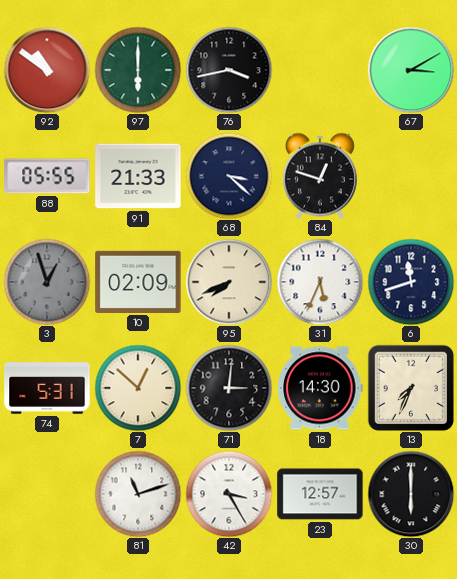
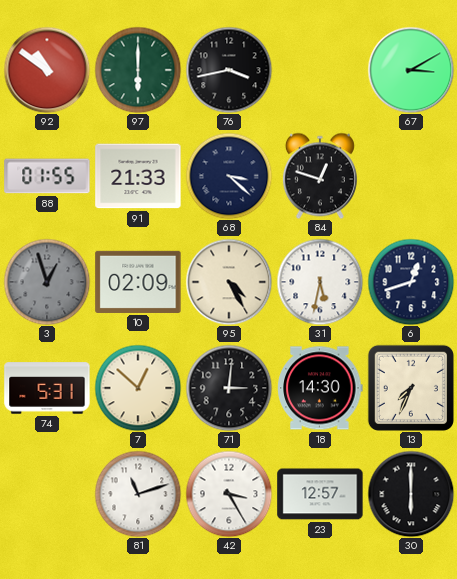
88: 05:55 -> 01:55 (47, 176)
95: 7:41 -> 4:25 (229, 282)
31: 5:34 -> 5:32 (320, 282)
6: 11:42 -> 12:42 (411, 282)
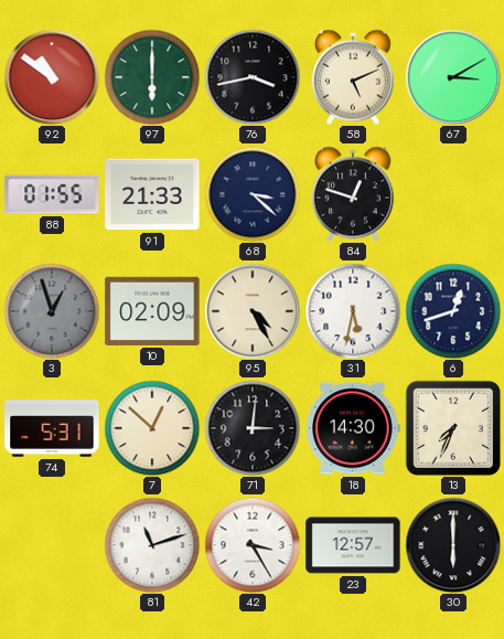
58: none -> 5:11 (353, 77)
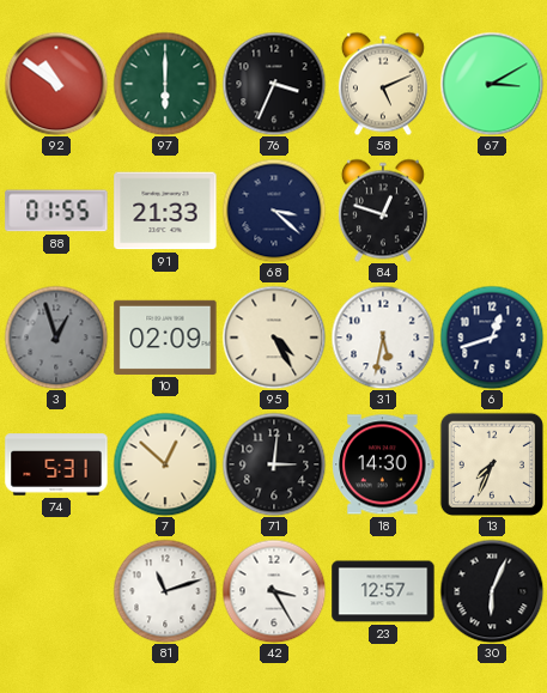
76: 3:43 -> 3:34 (274, 84)
30: 6:00 -> 6:04 (492, 591)
